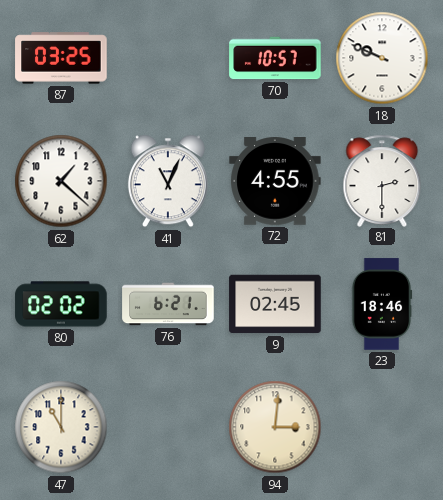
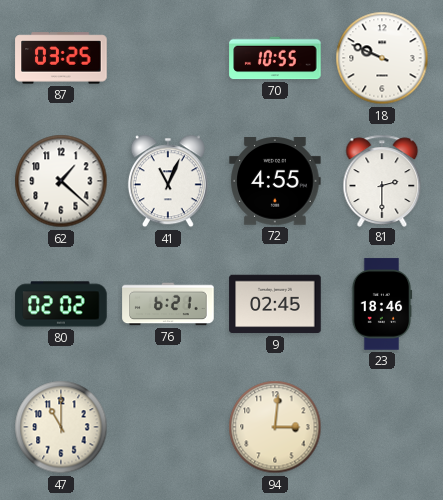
70: 10:57 -> 10:55 (275, 58)
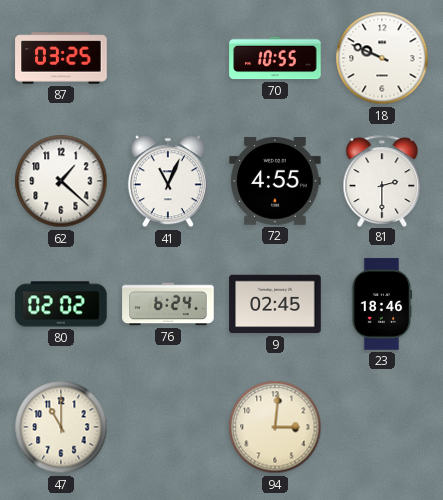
76: 6:21 -> 6:24 (168, 304)
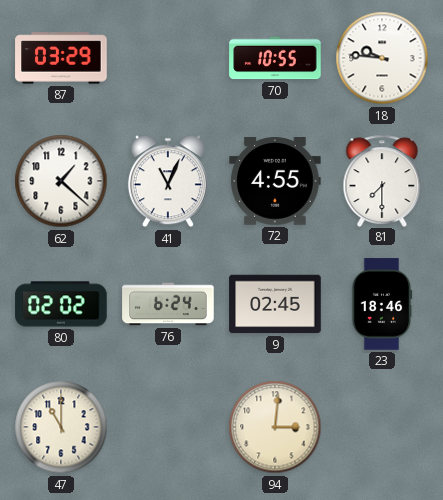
87: 03:25 -> 03:29 (61, 58)
18: 9:49 -> 9:46 (382, 58)
81: 2:30 -> 7:30 (382, 180)
